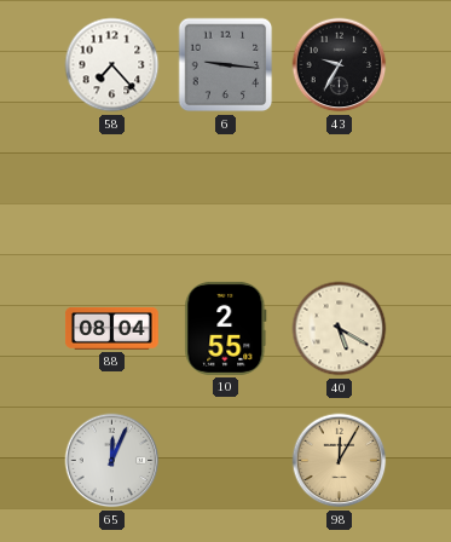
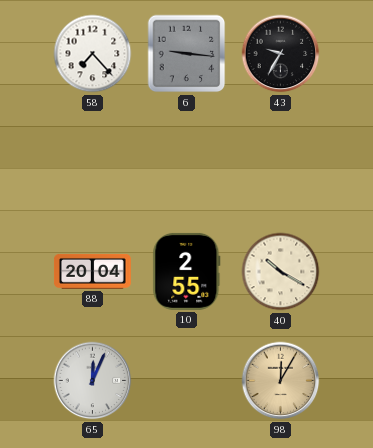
88: 08:04 -> 20:04 (92, 271)
40: 5:20 -> 10:20 (281, 272)
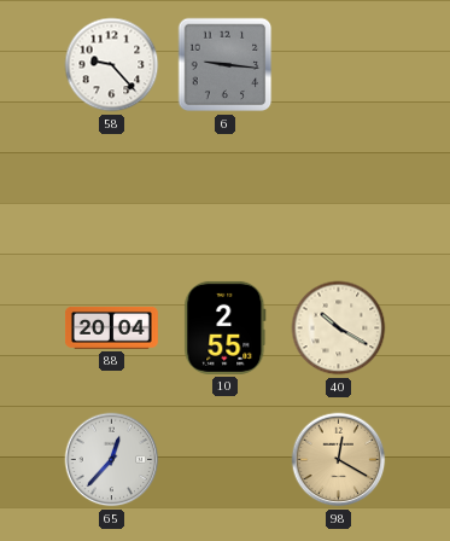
58: 7:23 -> 9:23 (112, 65)
43: 9:35 -> none (281, 54)
65: 12:04 -> 12:37 (112, 460)
98: 12:05 -> 12:20 (339, 460)
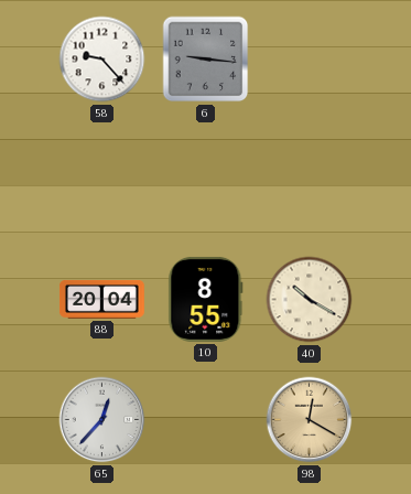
10: 2:55 -> 8:55 (206, 299)
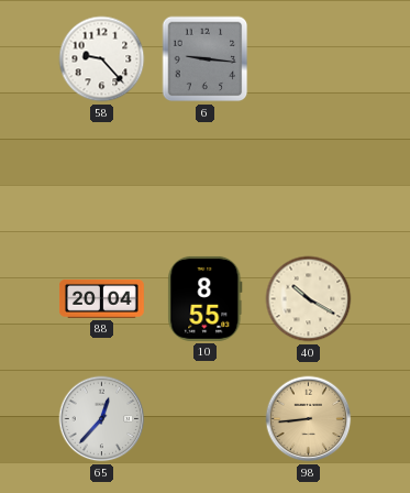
98: 12:20 -> 8:44 (309, 419)
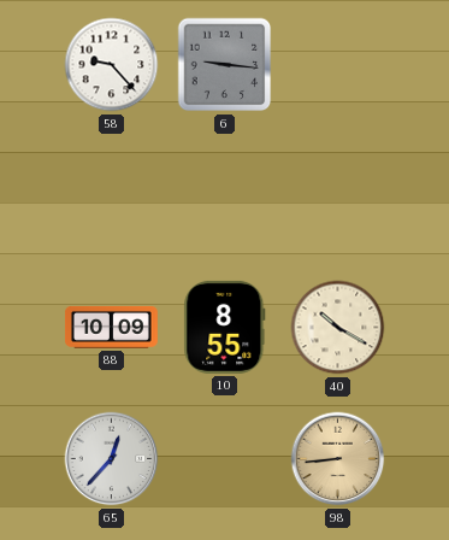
88: 20:04 -> 10:09 (111, 327)
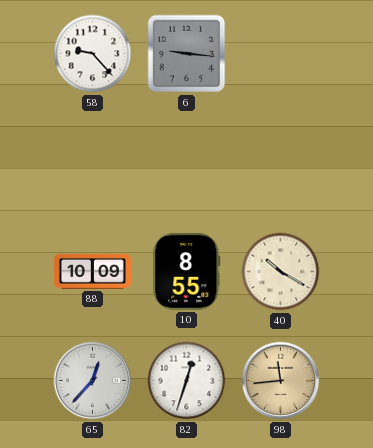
82: none -> 12:33 (187, 381)
98: 8:44 -> 11:44 (281, 381)
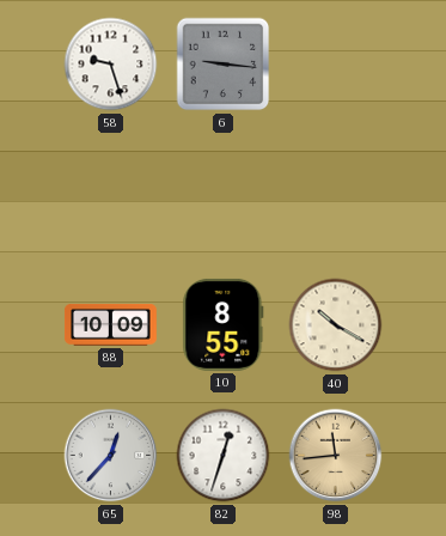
58: 9:23 -> 9:27 (111, 65)
